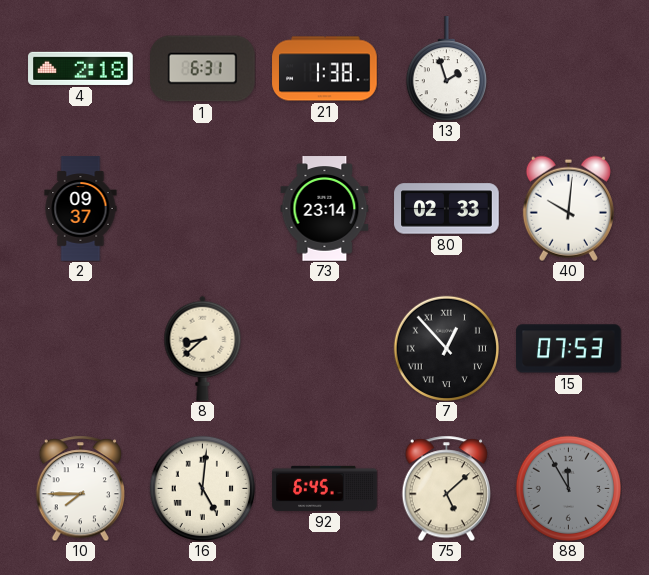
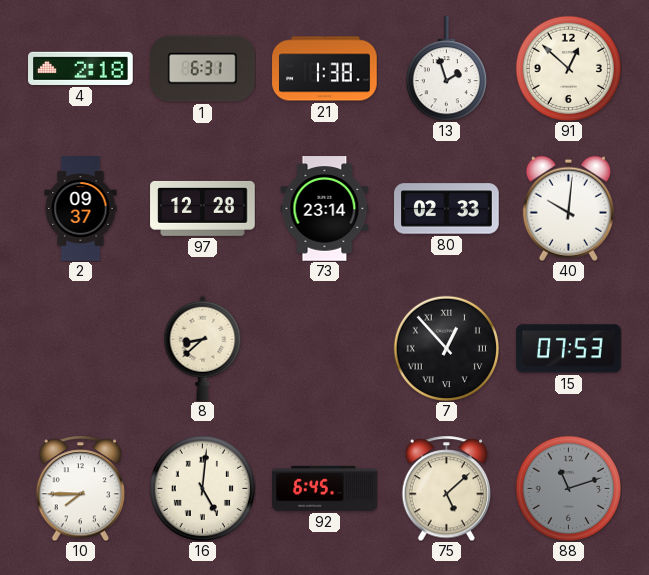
91: none -> 12:52 (568, 68)
97: none -> 12:28 (203, 208)
88: 11:55 -> 11:12 (568, 488)
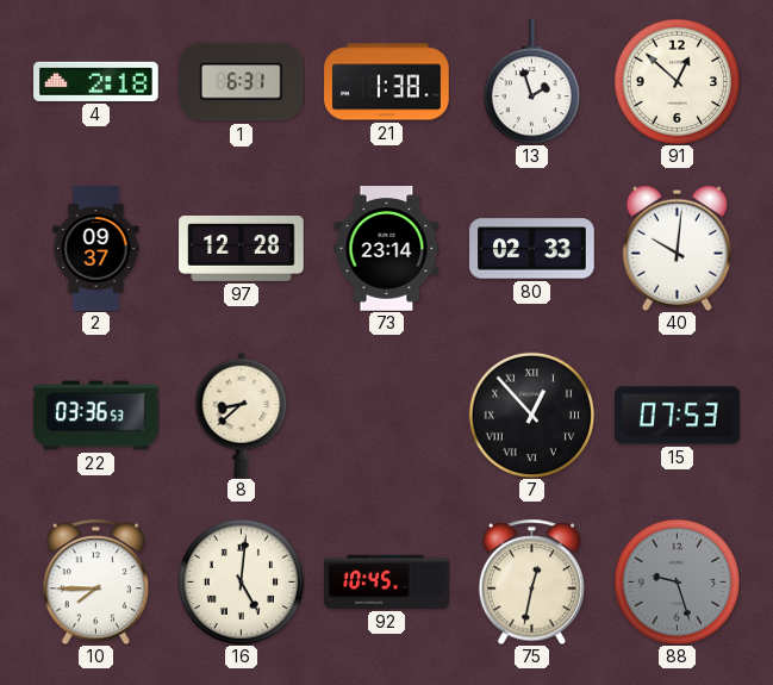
22: none -> 03:36 (96, 416)
92: 6:45 -> 10:45 (387, 581)
75: 5:08 -> 12:32 (531, 581)
88: 11:12 -> 9:27 (677, 581)
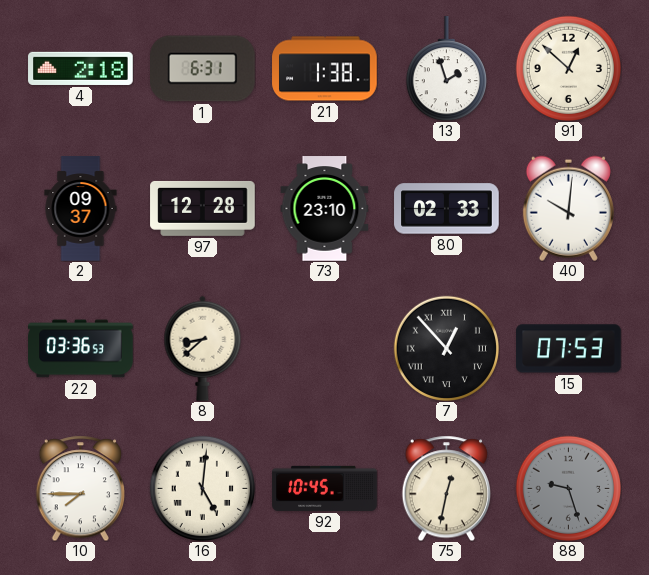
73: 23:14 -> 23:10 (325, 209)
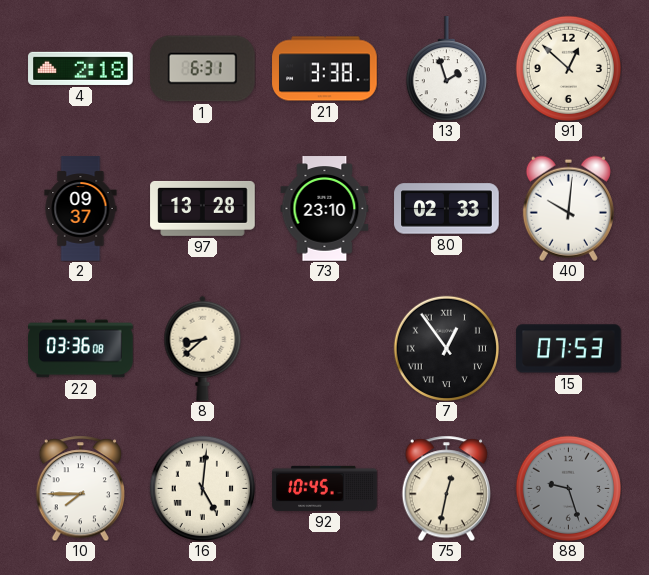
21: 1:38 -> 3:38 (325, 69)
97: 12:28 -> 13:28 (203, 208)
22: 03:36:53 -> 03:36:08 (81, 349)
7: 12:53 -> 12:54 (446, 348)
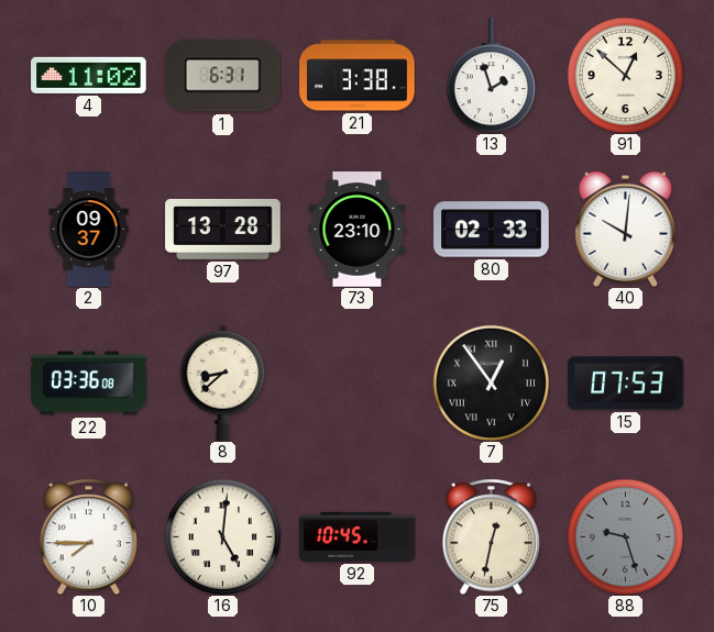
4: 2:18 -> 11:02 (89, 75)
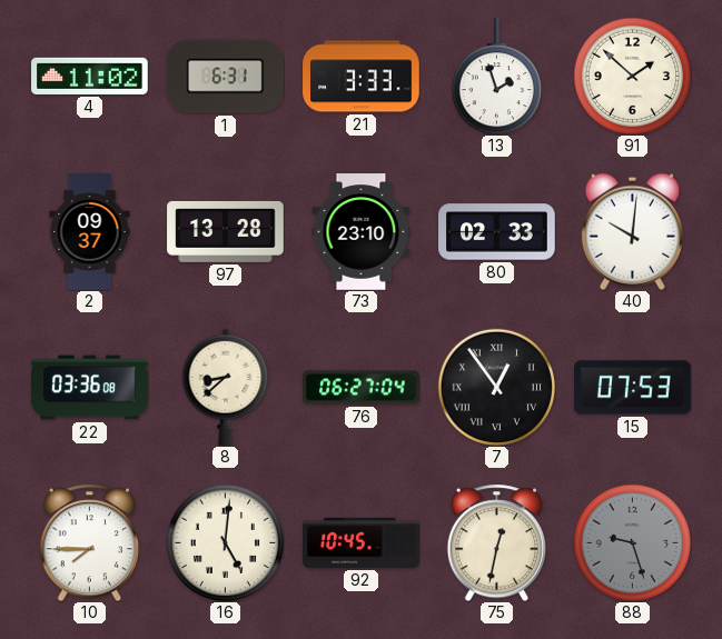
21: 3:38 -> 3:33 (362, 77)
91: 12:52 -> 1:52 (632, 76)
76: none -> 06:27 (362, 388)
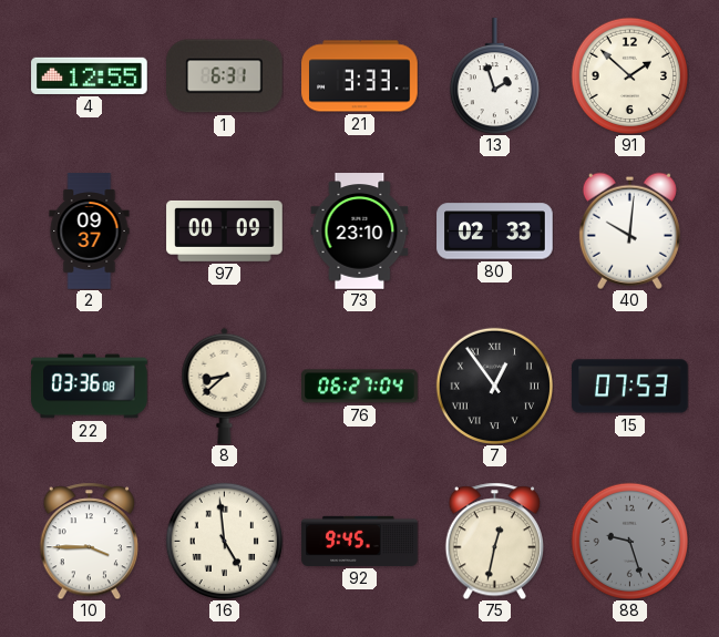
4: 11:02 -> 12:55 (90, 75)
97: 13:28 -> 00:09 (225, 230)
10: 7:45 -> 3:45 (89, 541)
16: 5:01 -> 4:59 (224, 541)
92: 10:45 -> 9:45 (360, 541)
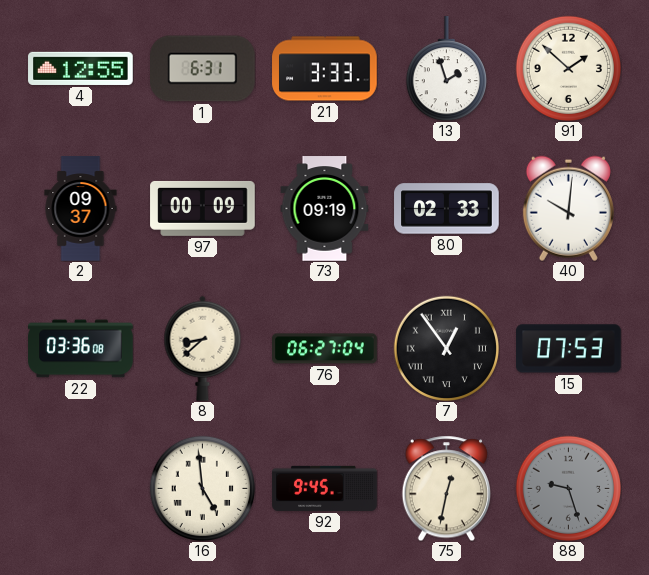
73: 23:10 -> 09:19 (325, 209)
10: 3:45 -> none (89, 541)
